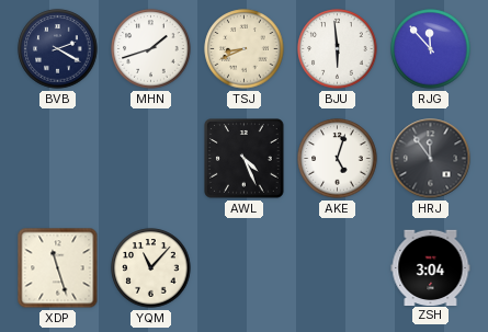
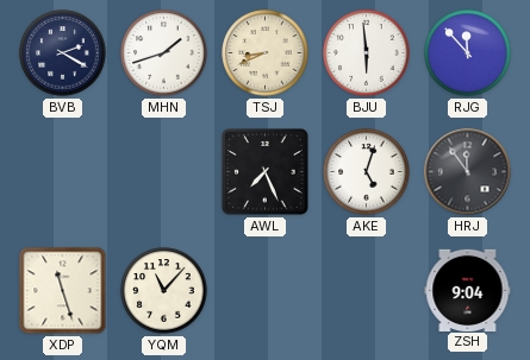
AWL: 4:26 -> 7:26 (266, 172)
ZSH: 3:04 -> 9:04 (468, 290)
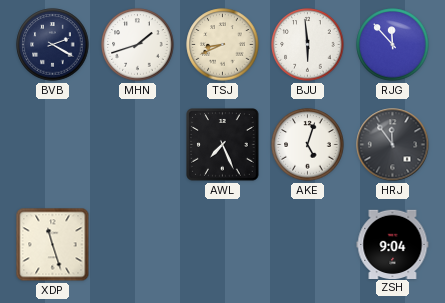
YQM: 11:07 -> none (164, 291)
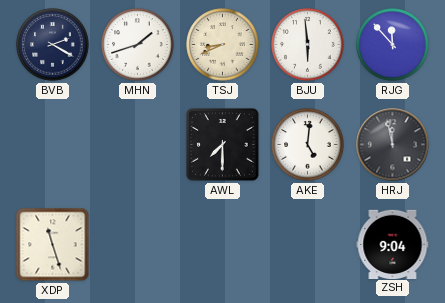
AWL: 7:26 -> 7:30 (223, 145)
AKE: 5:03 -> 5:01 (308, 145)
HRJ: 11:54 -> 11:58 (393, 145)
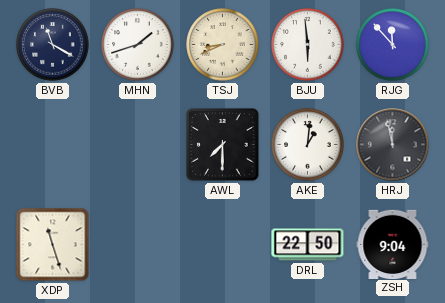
BVB: 2:20 -> 11:20 (53, 45)
AKE: 5:01 -> 1:01 (308, 145)
DRL: none -> 22:50 (308, 245)
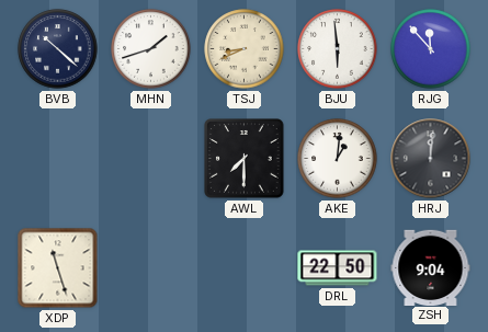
BVB: 11:20 -> 10:22 (58, 49)
HRJ: 11:58 -> 12:01 (431, 159)
